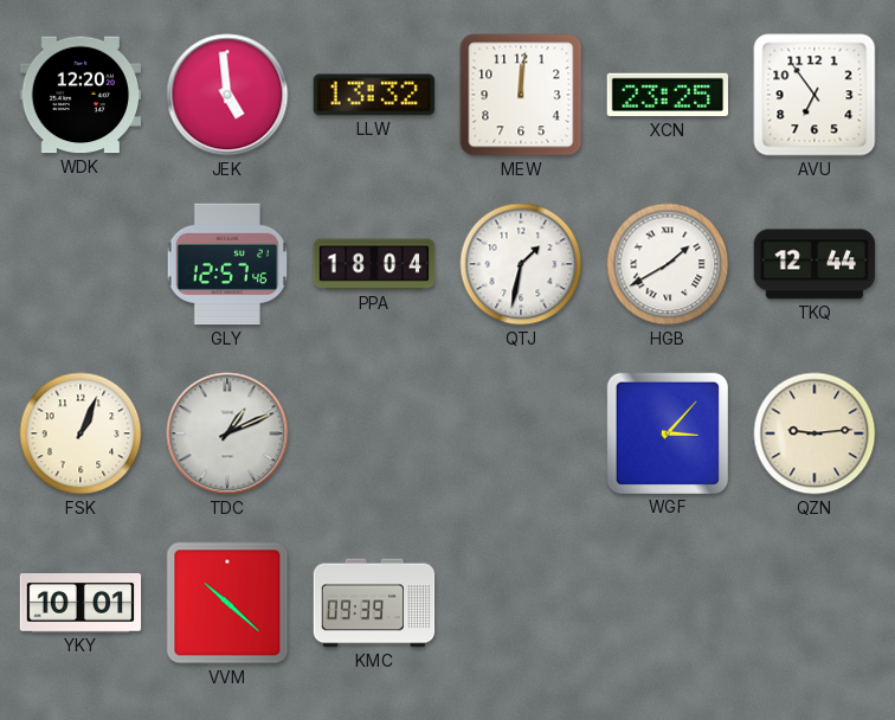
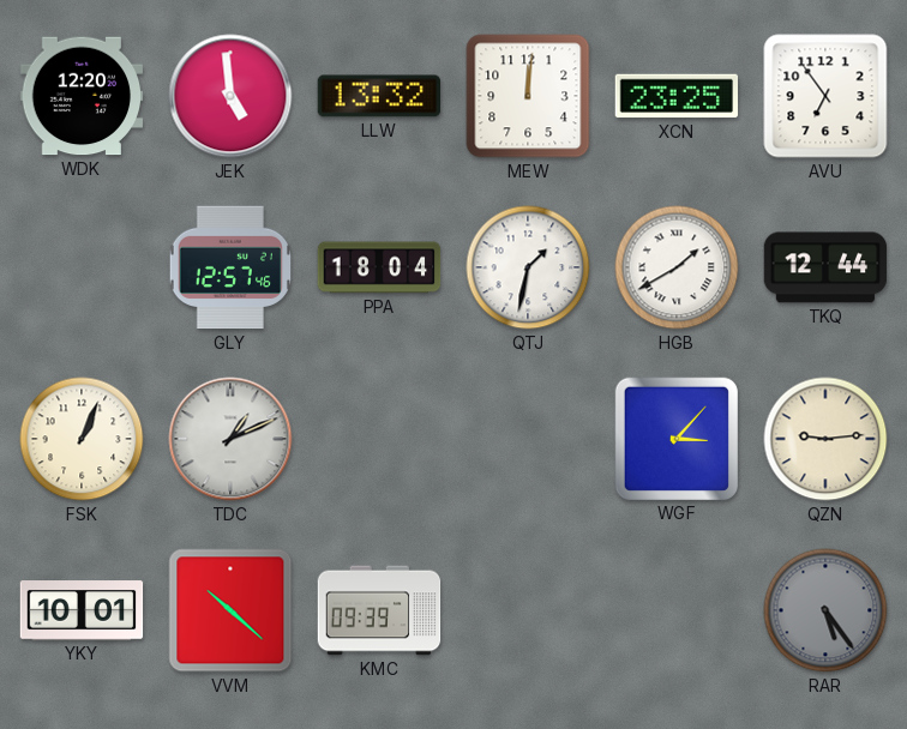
RAR: none -> 5:24 (825, 610)
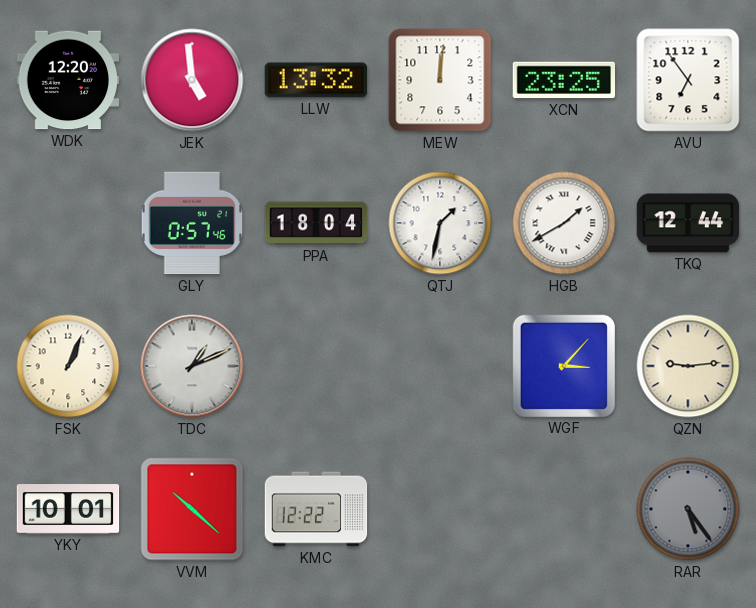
GLY: 12:57 -> 0:57 (191, 223)
KMC: 09:39 -> 12:22 (316, 509)
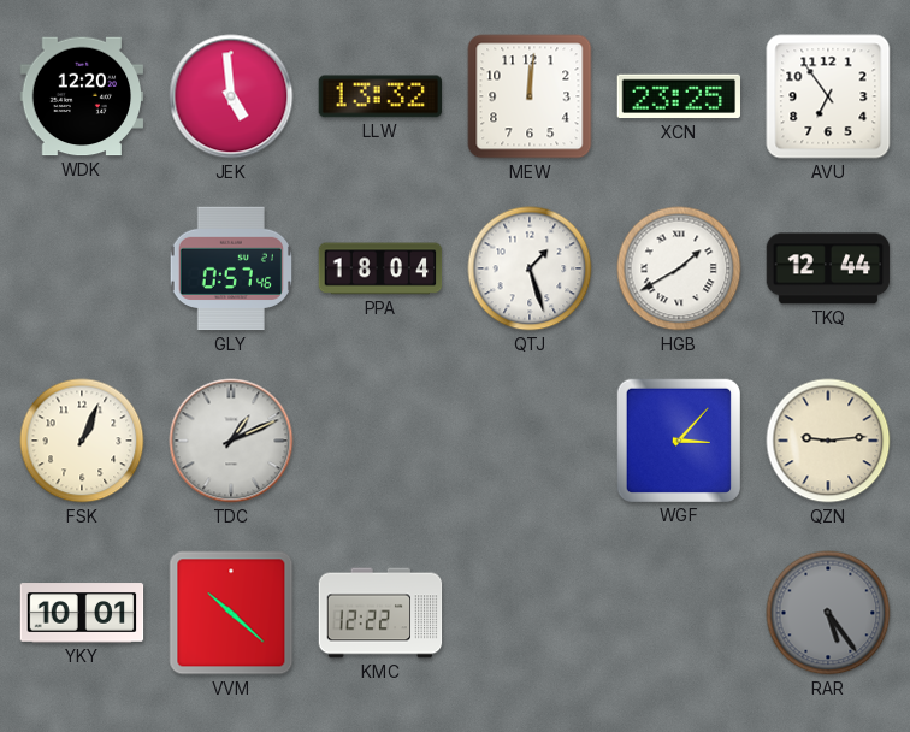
QTJ: 1:32 -> 1:27 (530, 268)
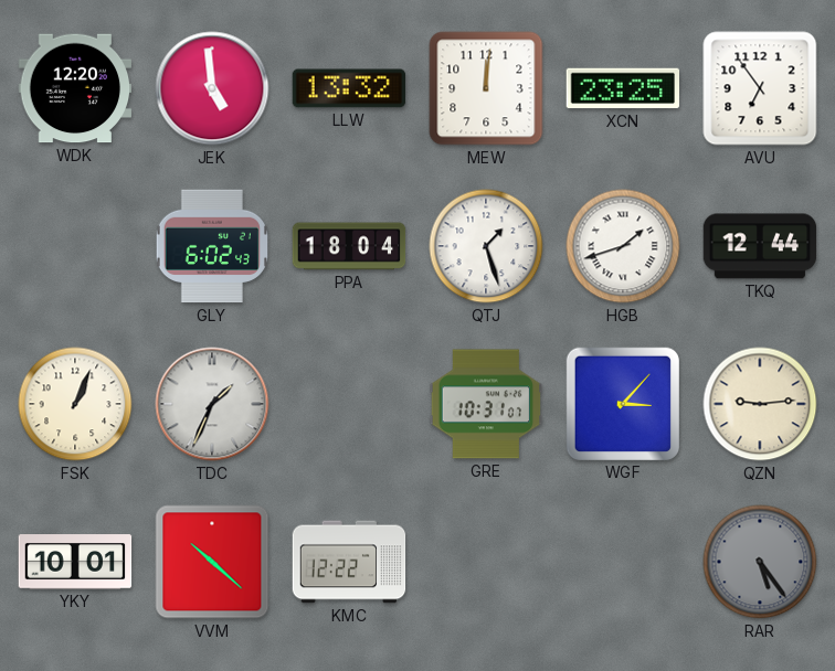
GLY: 0:57 -> 6:02 (211, 246)
HGB: 1:40 -> 1:42 (623, 246)
TDC: 1:11 -> 1:34 (212, 404)
GRE: none -> 10:31 (486, 404)
